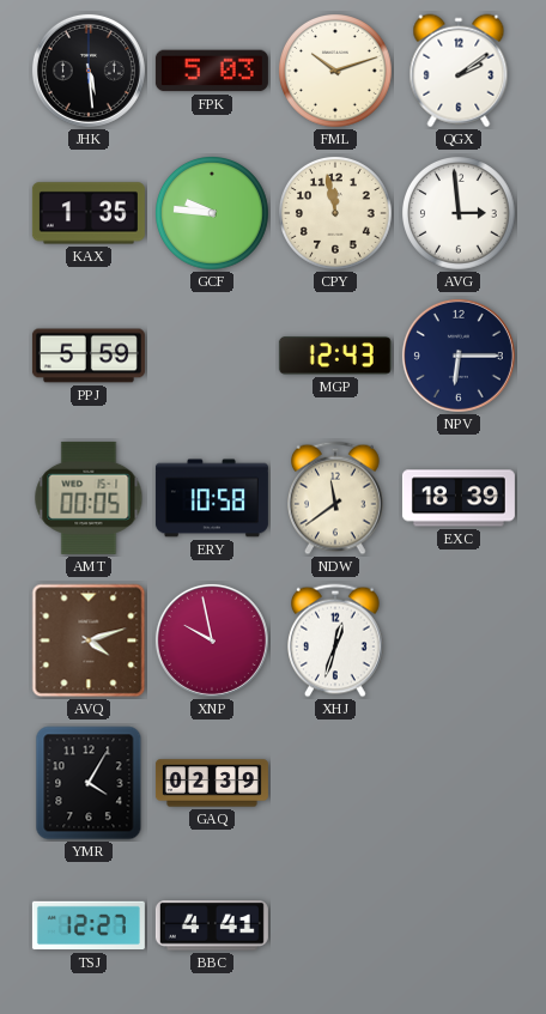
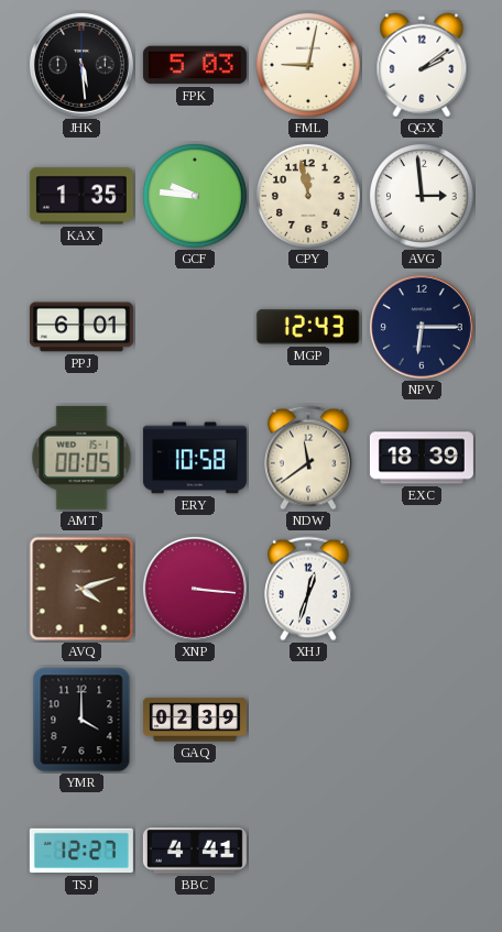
FML: 10:12 -> 9:02 (309, 66)
PPJ: 5:59 -> 6:01 (81, 327)
XNP: 9:58 -> 3:16 (195, 589)
YMR: 4:05 -> 4:00 (81, 720)
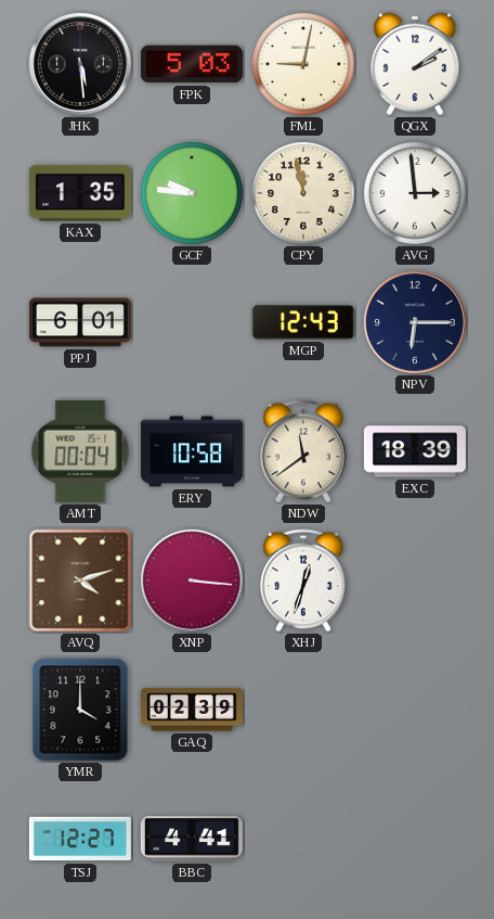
AMT: 00:05 -> 00:04 (80, 451)
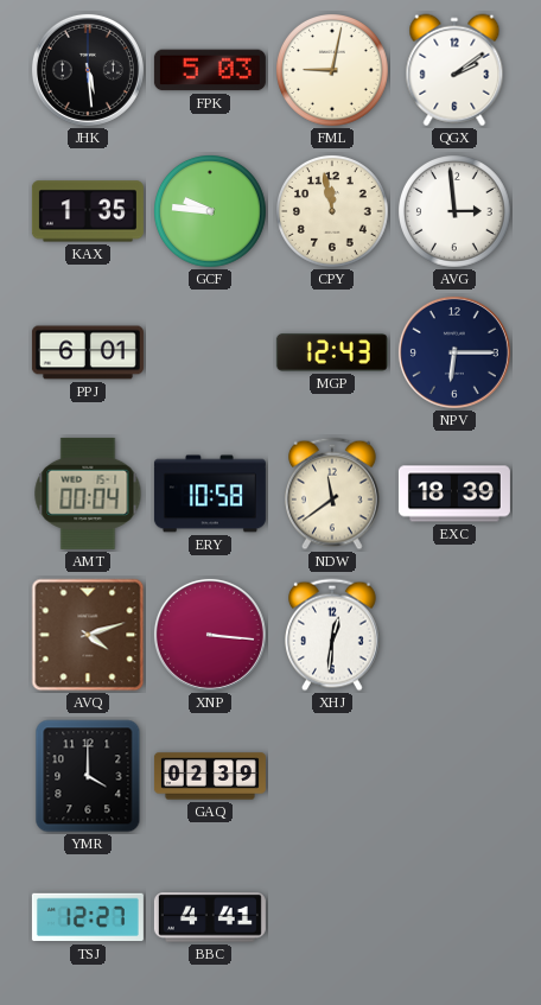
XHJ: 12:33 -> 12:31 (333, 635)
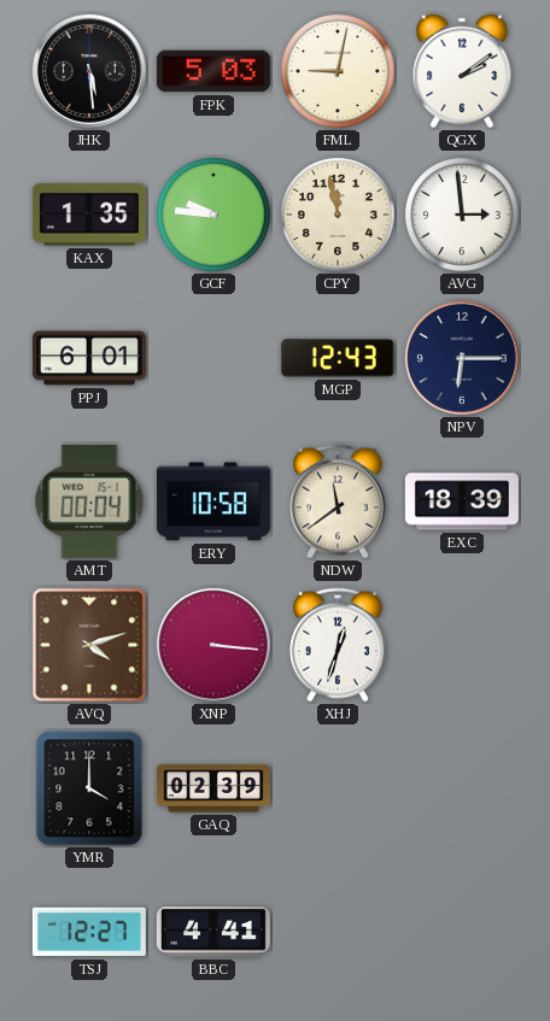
XHJ: 12:31 -> 12:33 (339, 645)
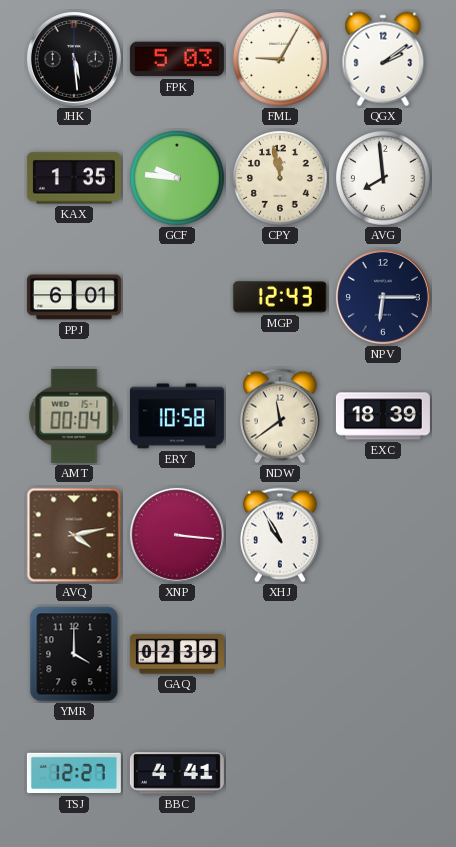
FML: 9:02 -> 9:05 (281, 60)
AVG: 2:59 -> 7:59 (384, 179)
AVQ: 4:12 -> 4:13 (74, 535)
XHJ: 12:33 -> 10:55 (281, 535)
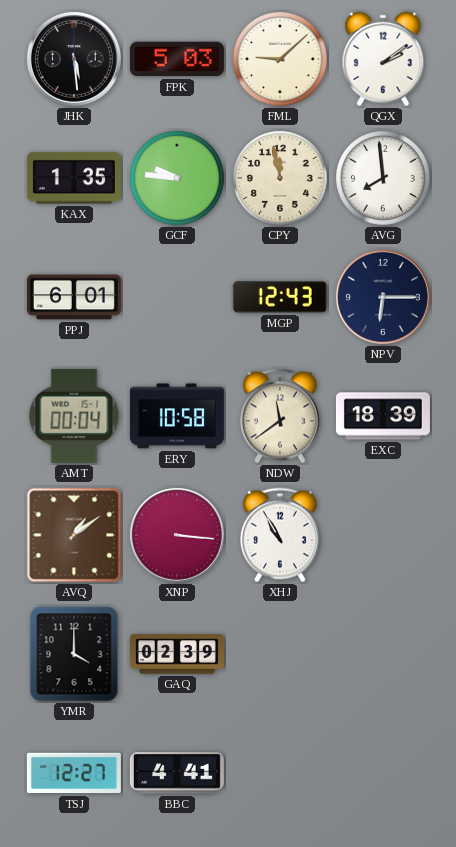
FML: 9:05 -> 9:08 (281, 60)
AVQ: 4:13 -> 1:09 (74, 535)
